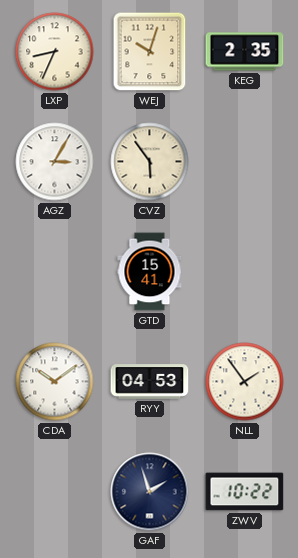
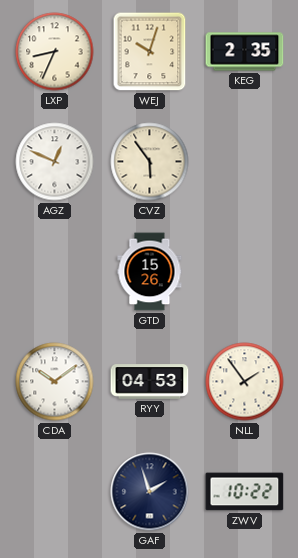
AGZ: 3:05 -> 12:49 (55, 162)
GTD: 15:41 -> 15:26 (150, 272)
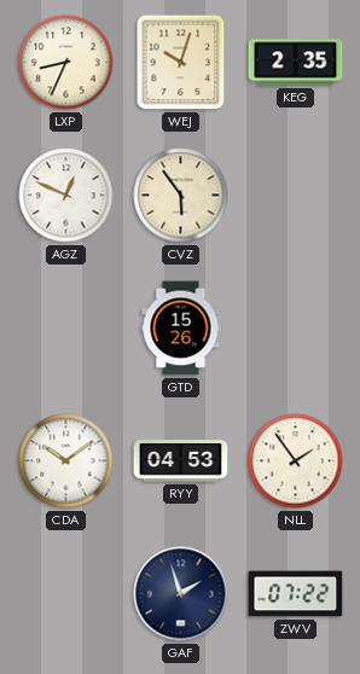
ZWV: 10:22 -> 07:22 (296, 594)
